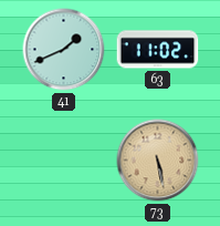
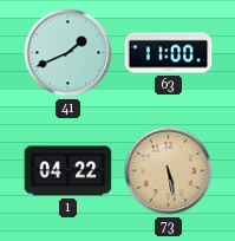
63: 11:02 -> 11:00 (169, 53)
1: none -> 04:22 (68, 171)
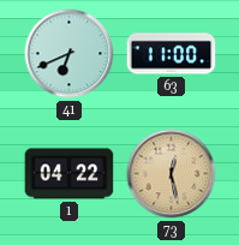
41: 1:41 -> 6:41 (70, 54)
73: 5:28 -> 12:28 (172, 174)
